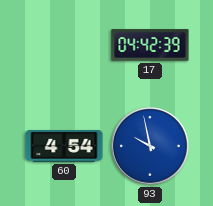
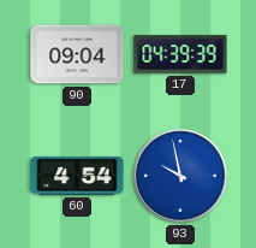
90: none -> 09:04 (77, 54)
17: 04:42 -> 04:39 (180, 54)
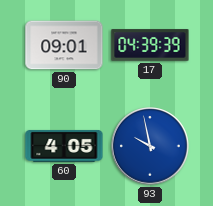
90: 09:04 -> 09:01 (64, 45)
60: 4:54 -> 4:05 (64, 146)
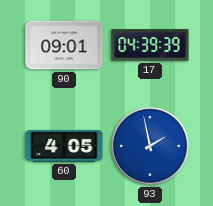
93: 9:58 -> 1:58 (151, 147)
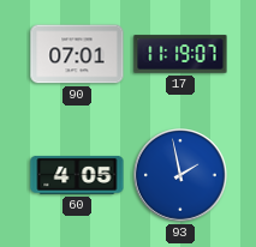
90: 09:01 -> 07:01 (77, 54)
17: 04:39 -> 11:19 (180, 54)
